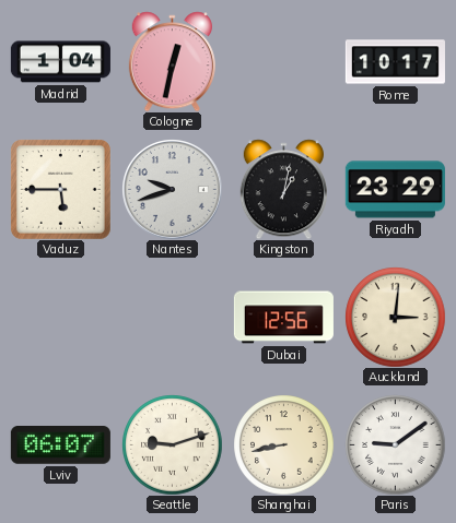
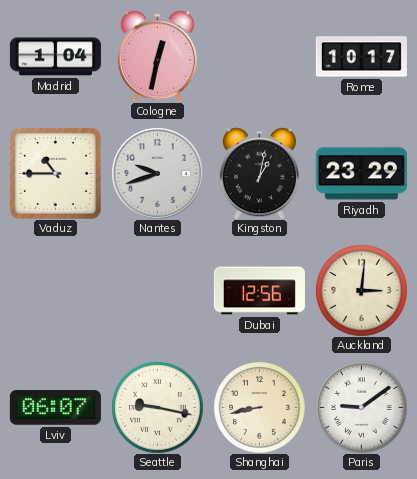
Vaduz: 5:45 -> 10:45 (55, 173)
Seattle: 9:12 -> 9:17 (157, 407)
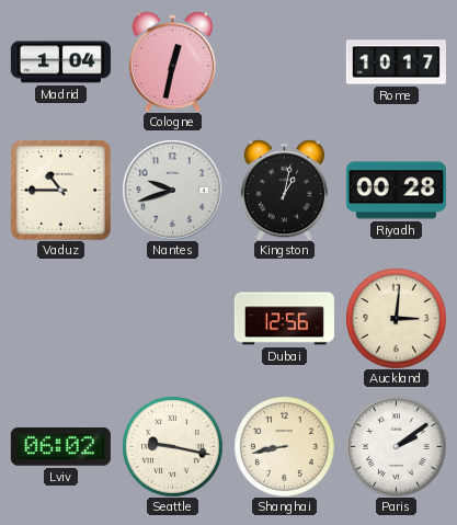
Riyadh: 23:29 -> 00:28 (396, 191)
Lviv: 06:07 -> 06:02 (60, 447)
Paris: 9:09 -> 2:09 (396, 446)
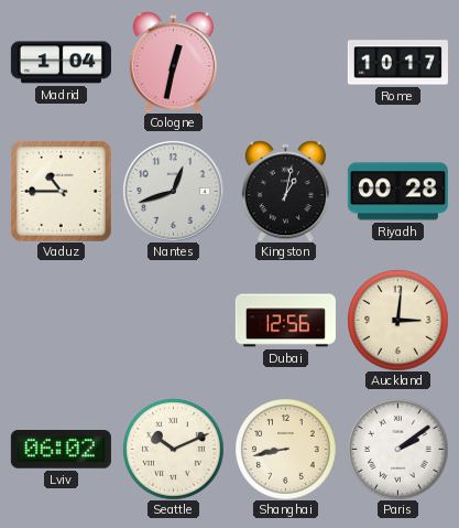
Nantes: 9:42 -> 12:42 (174, 192)
Seattle: 9:17 -> 10:11 (173, 449)
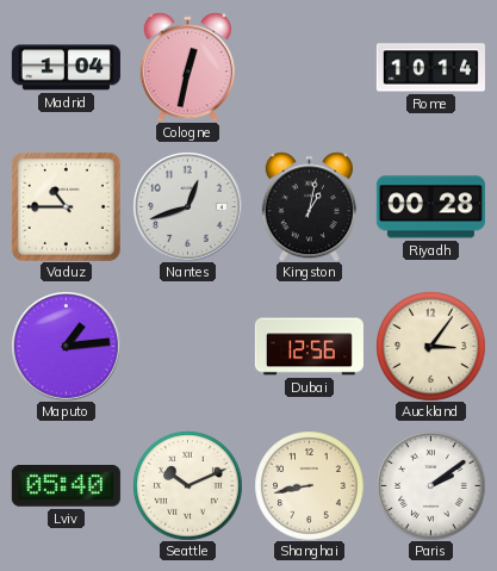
Rome: 10:17 -> 10:14 (430, 68)
Maputo: none -> 1:14 (67, 347)
Auckland: 3:01 -> 3:06 (430, 346)
Lviv: 06:02 -> 05:40 (66, 486)
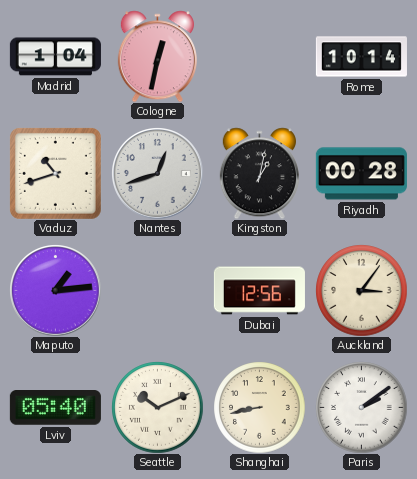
Vaduz: 10:45 -> 10:42 (55, 173)
